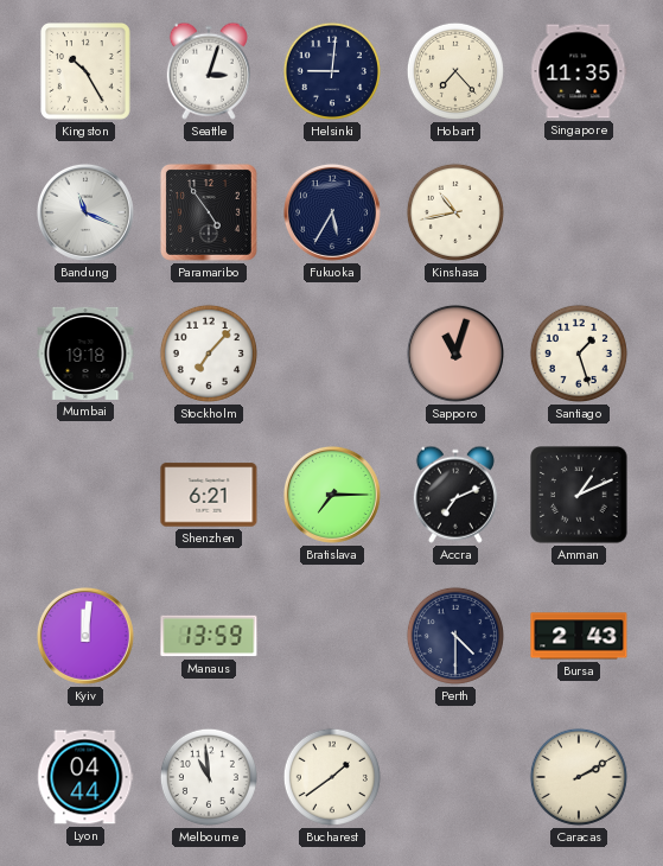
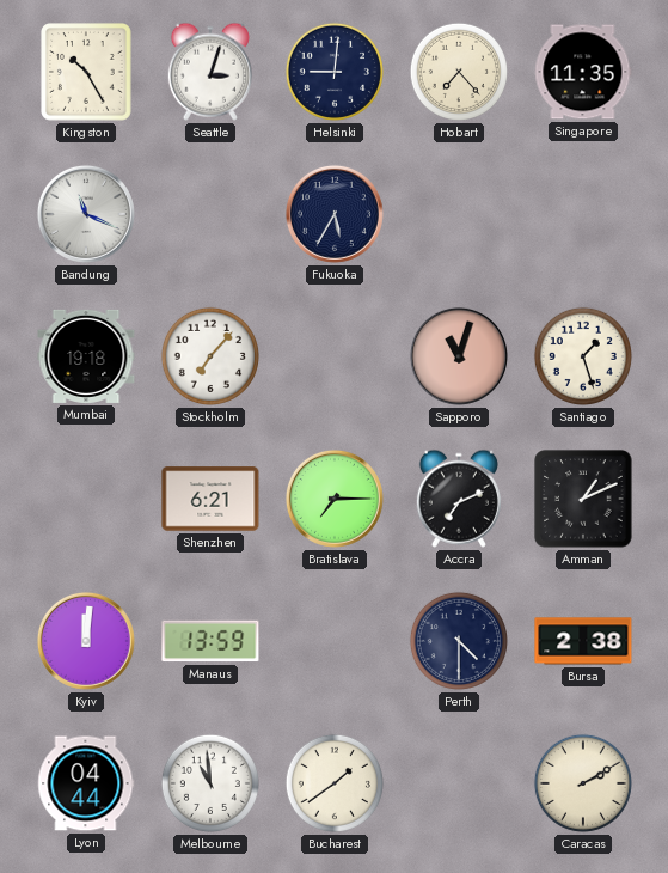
Paramaribo: 4:54 -> none (209, 212)
Kinshasa: 10:43 -> none (455, 212)
Bursa: 2:43 -> 2:38 (583, 641)
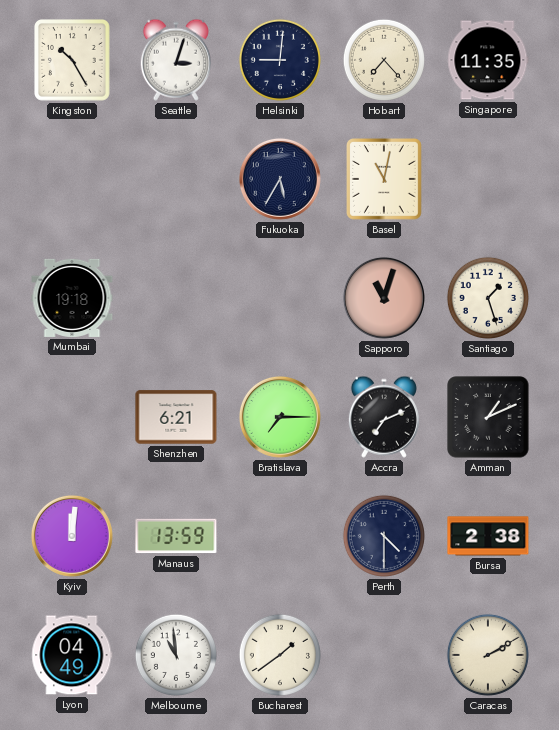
Bandung: 11:19 -> none (86, 214)
Basel: none -> 11:02 (385, 180)
Stockholm: 7:07 -> none (210, 356)
Lyon: 04:44 -> 04:49 (72, 655)
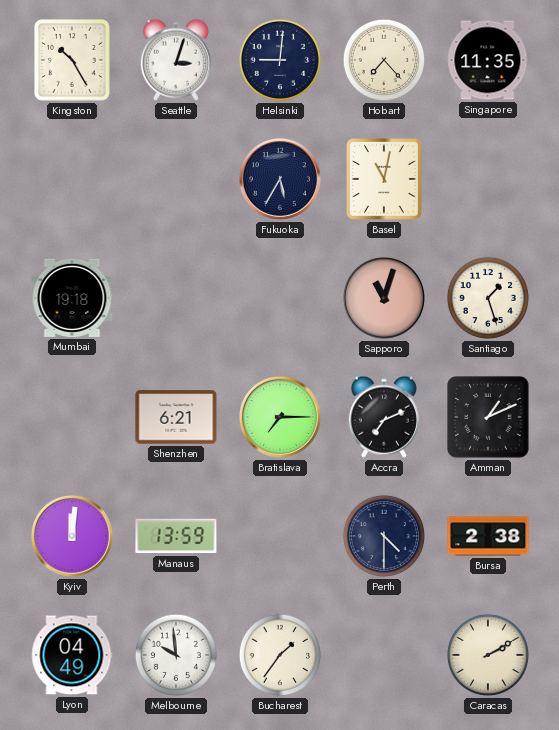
Melbourne: 10:59 -> 9:59 (176, 655)
Bucharest: 1:39 -> 1:36 (280, 655)
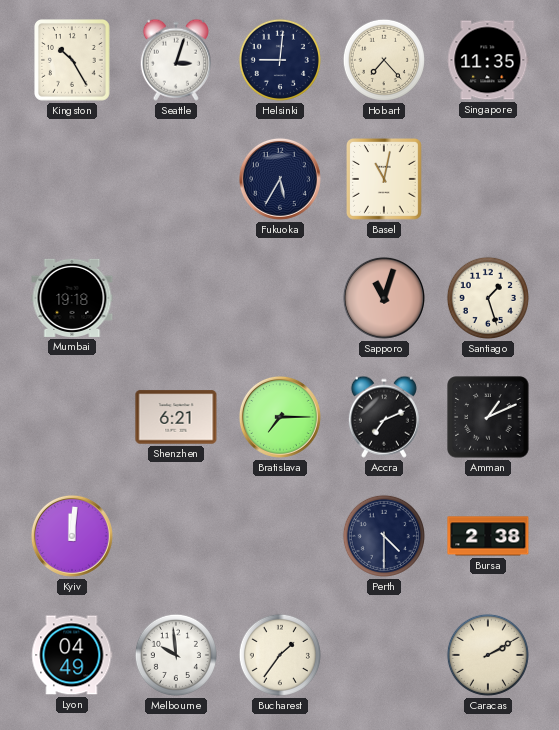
Manaus: 13:59 -> none (176, 536)
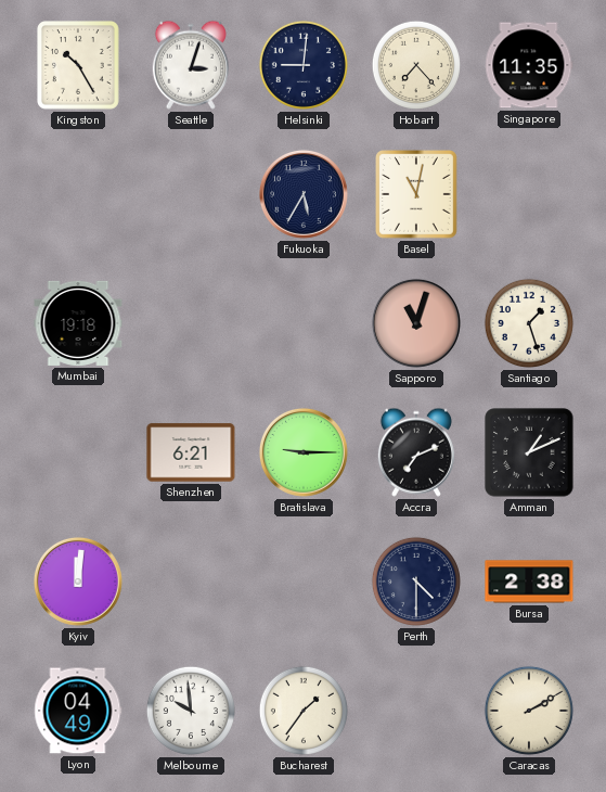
Bratislava: 7:15 -> 9:15 (304, 452)
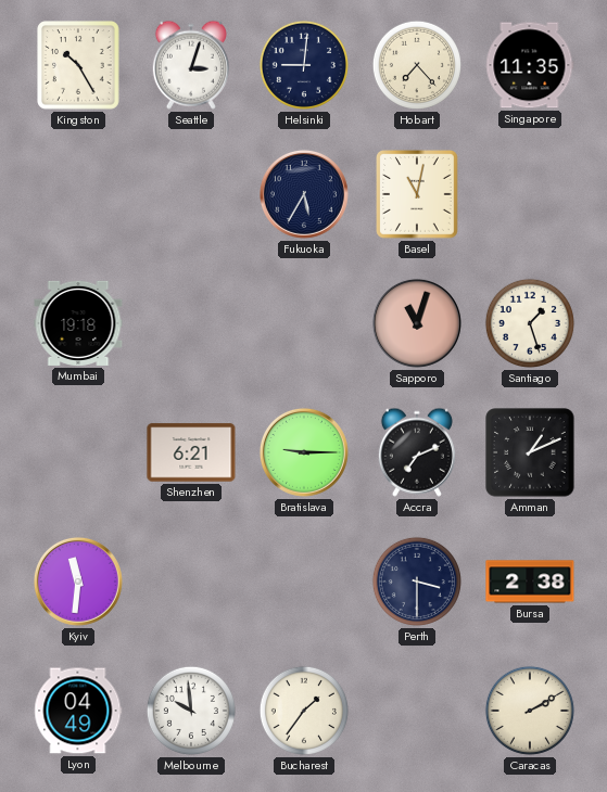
Kyiv: 12:01 -> 11:31 (78, 582)
Perth: 4:30 -> 3:30 (417, 582)
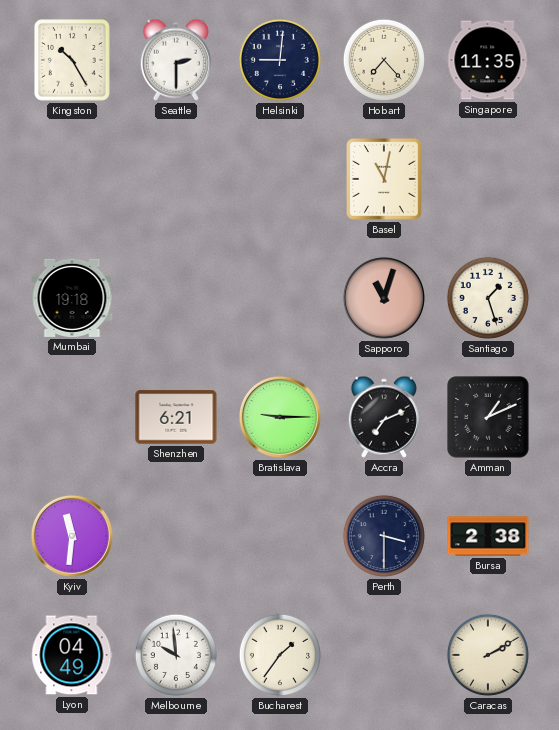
Seattle: 3:03 -> 2:30 (176, 60)
Fukuoka: 5:35 -> none (304, 194)
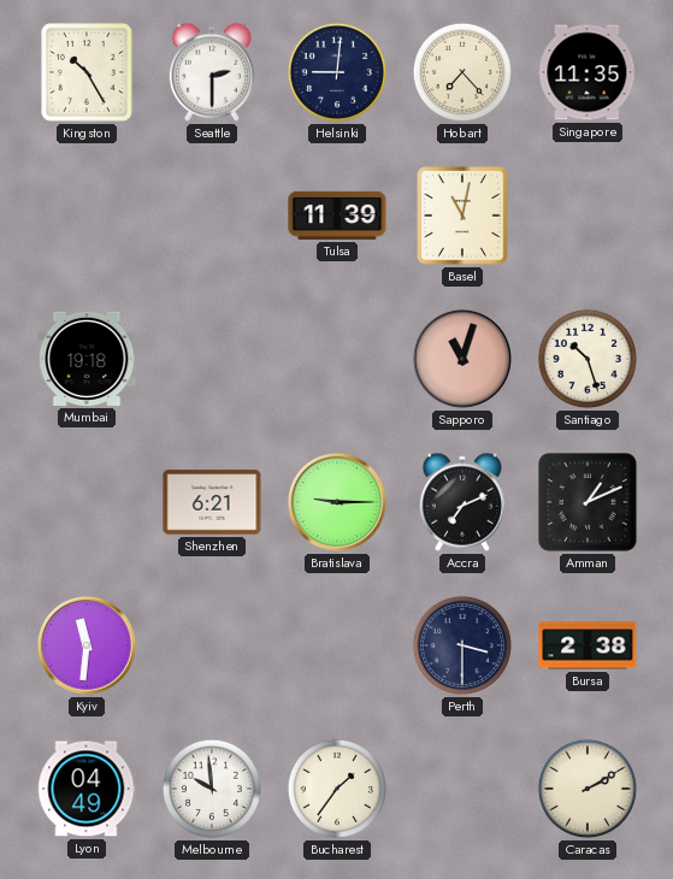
Tulsa: none -> 11:39 (337, 216)
Santiago: 1:27 -> 10:27 (588, 359)
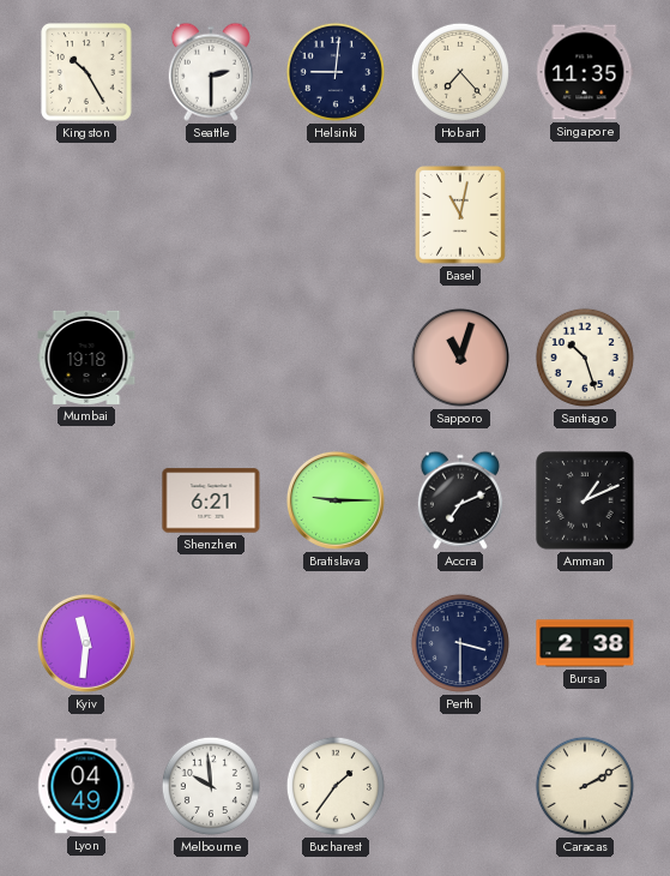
Tulsa: 11:39 -> none (337, 216)
